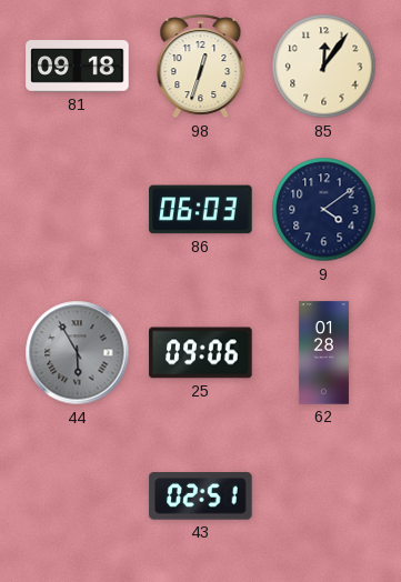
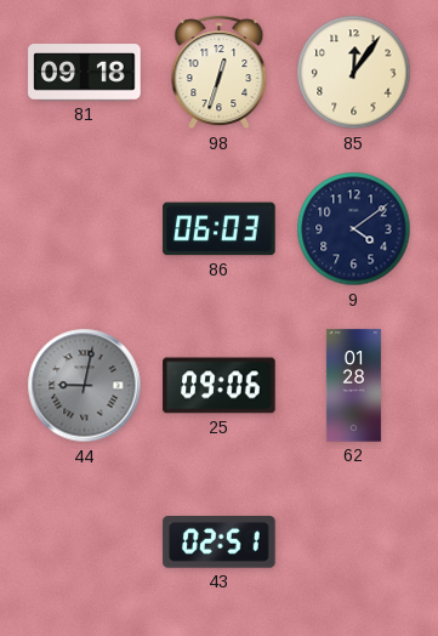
44: 5:55 -> 9:02 (85, 386)
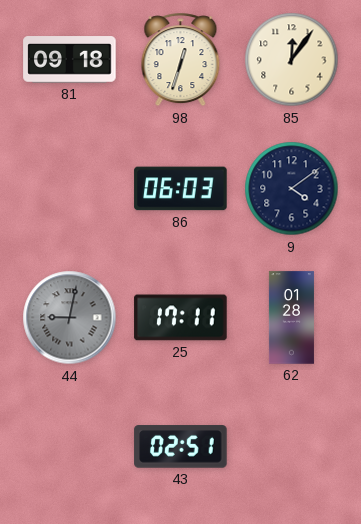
25: 09:06 -> 17:11 (181, 318)
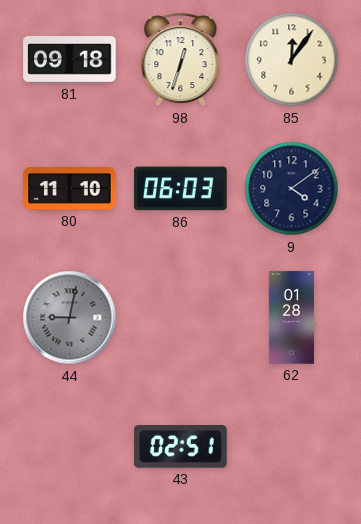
80: none -> 11:10 (70, 189)
25: 17:11 -> none (181, 318)
